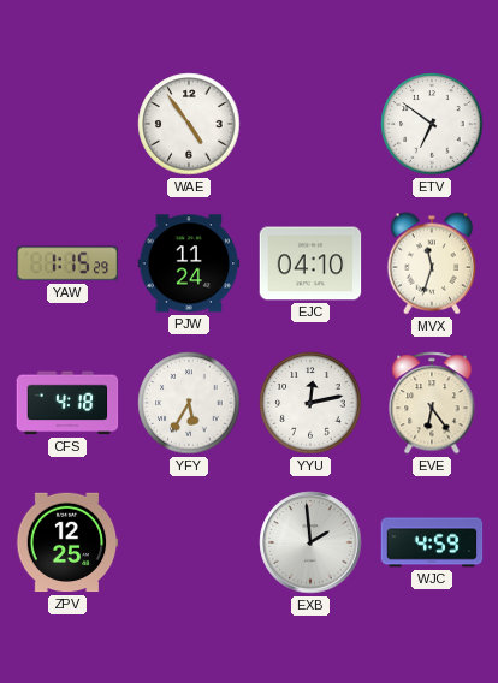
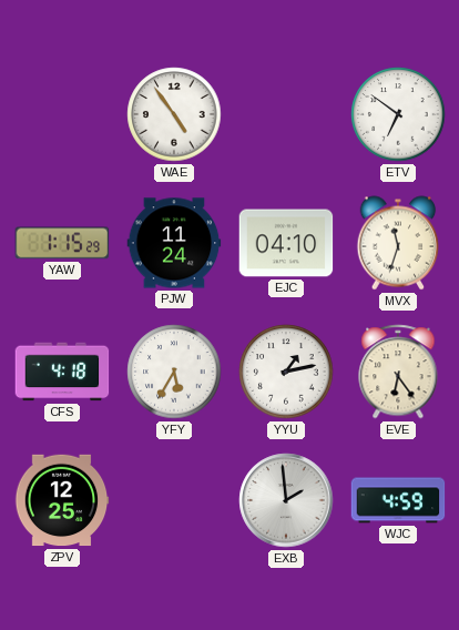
YYU: 12:13 -> 1:13 (286, 372)
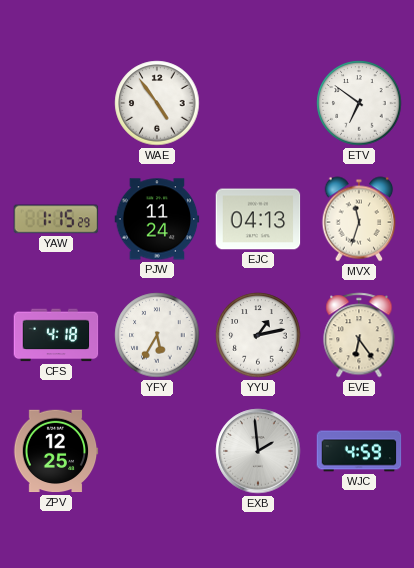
EJC: 04:10 -> 04:13 (258, 219)
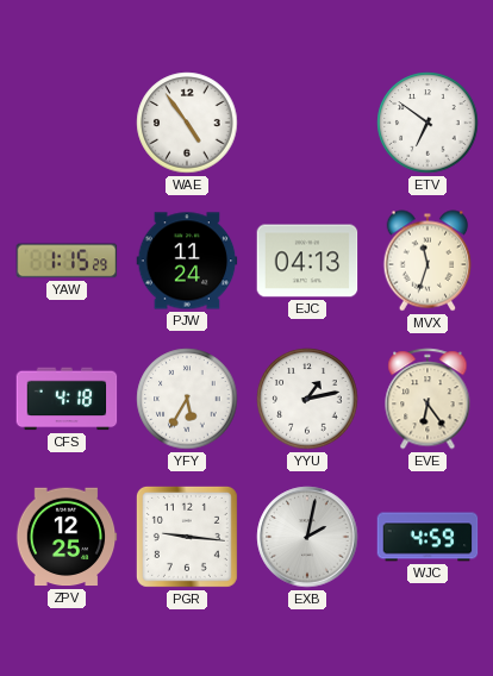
PGR: none -> 9:16 (187, 537)
EXB: 1:59 -> 2:02 (307, 537)
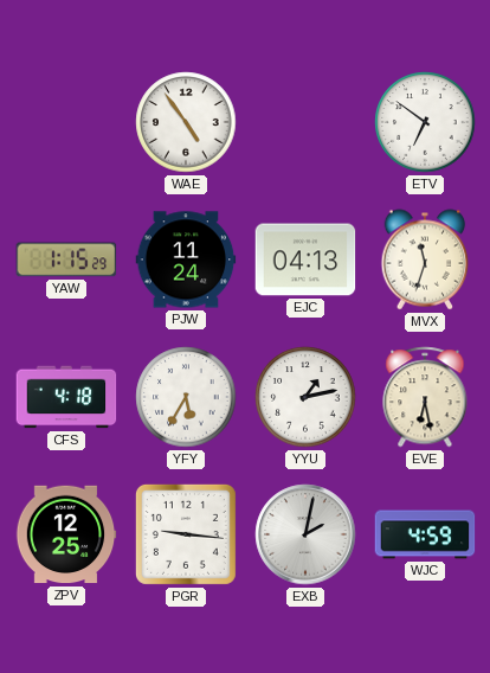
EVE: 6:24 -> 6:28 (425, 397)
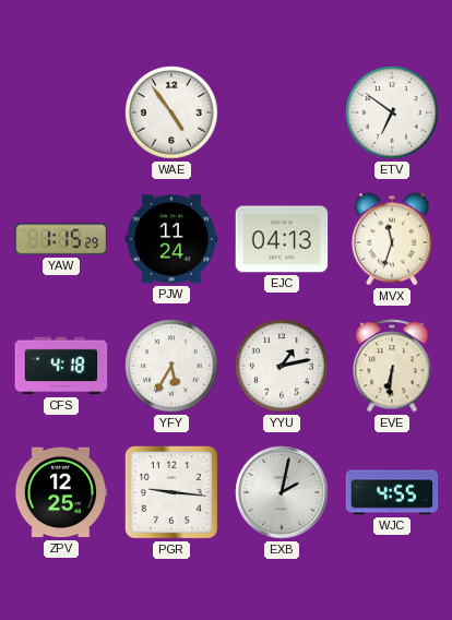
EVE: 6:28 -> 6:31 (392, 366)
WJC: 4:59 -> 4:55 (392, 492)
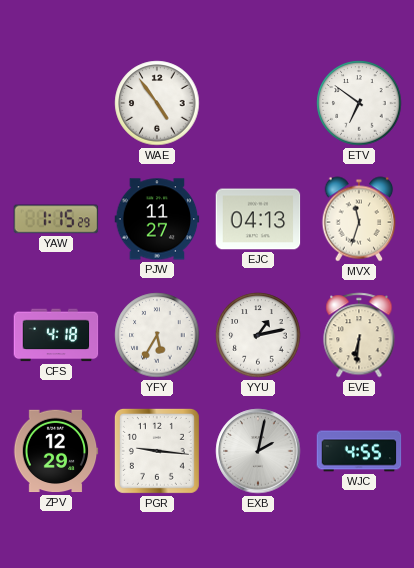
PJW: 11:24 -> 11:27 (157, 219)
ZPV: 12:25 -> 12:29 (56, 451)
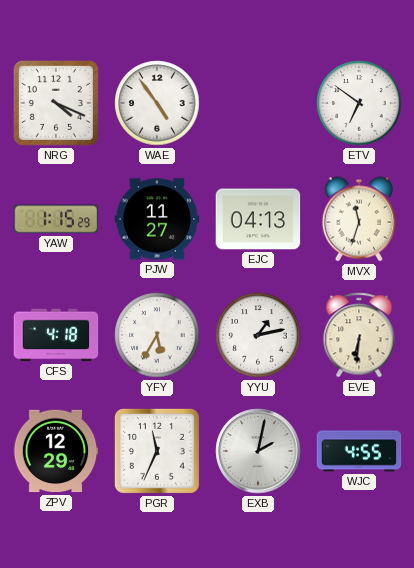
NRG: none -> 4:19 (56, 103)
PGR: 9:16 -> 11:34 (157, 451)
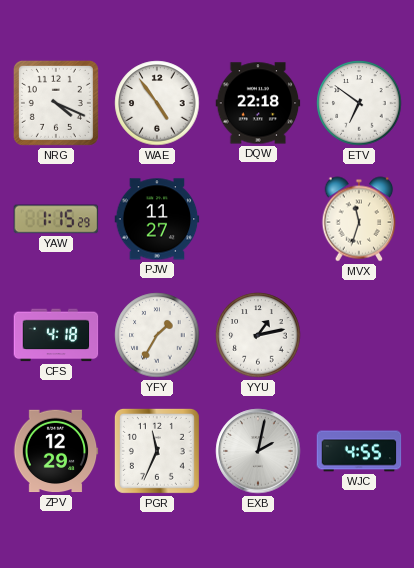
DQW: none -> 22:18 (258, 103)
EJC: 04:13 -> none (258, 219)
YFY: 5:35 -> 1:35 (157, 335)
EVE: 6:31 -> none (359, 335)
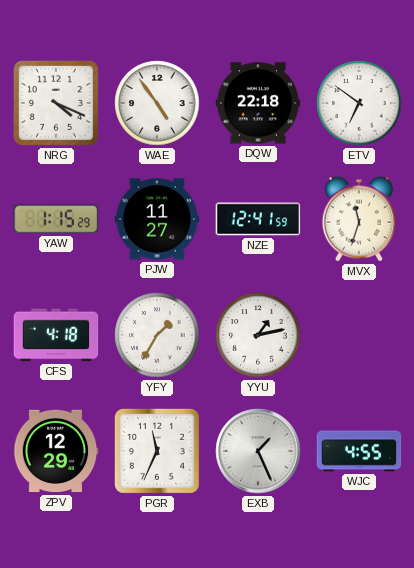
NZE: none -> 12:41 (258, 219)
EXB: 2:02 -> 1:26 (258, 451)
